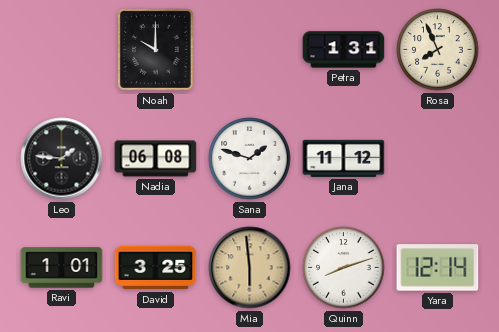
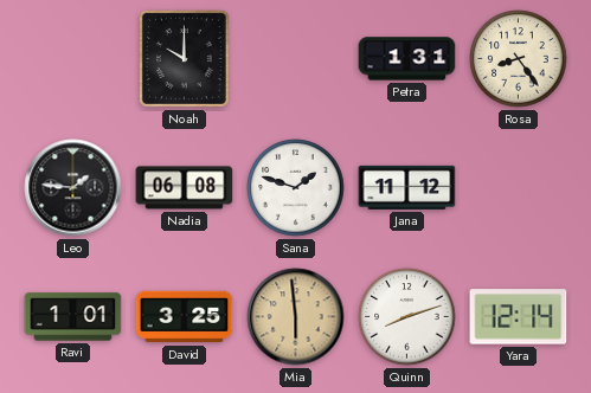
Rosa: 7:56 -> 8:24 (519, 59)
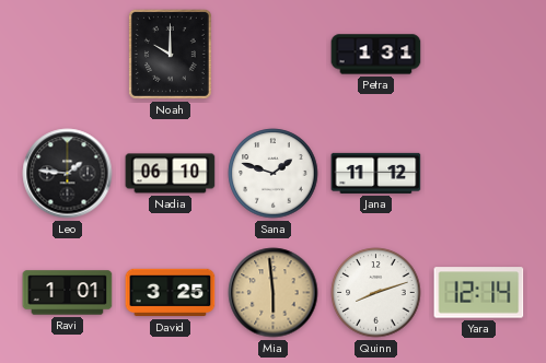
Rosa: 8:24 -> none (519, 59)
Nadia: 06:08 -> 06:10 (171, 174)
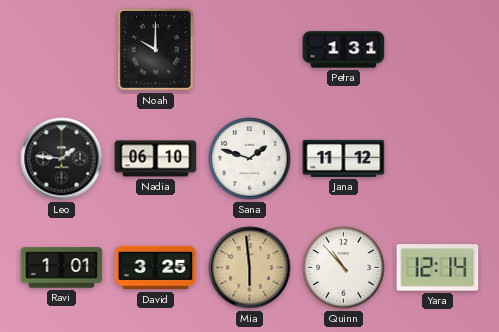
Quinn: 8:12 -> 10:53 (344, 268)
